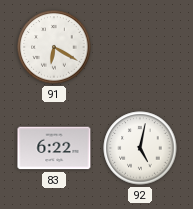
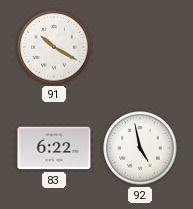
91: 6:20 -> 10:20 (54, 47)
92: 5:02 -> 4:58 (140, 148)
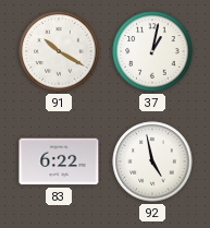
37: none -> 1:02 (152, 51)
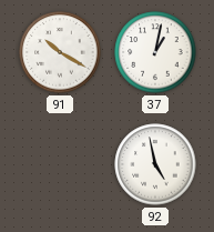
83: 6:22 -> none (59, 161)
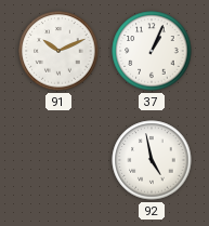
91: 10:20 -> 10:11 (58, 51)
37: 1:02 -> 1:04 (152, 51)
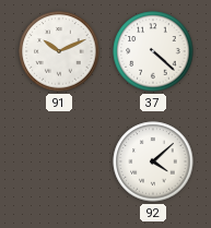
37: 1:04 -> 4:22 (153, 51)
92: 4:58 -> 4:08 (153, 161)
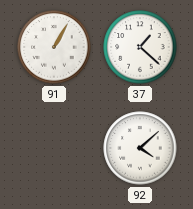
91: 10:11 -> 1:05 (54, 47)
37: 4:22 -> 1:22 (140, 47)
